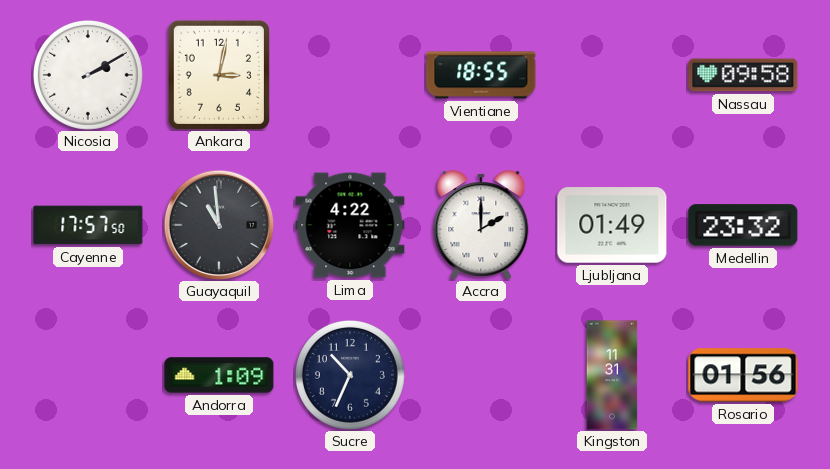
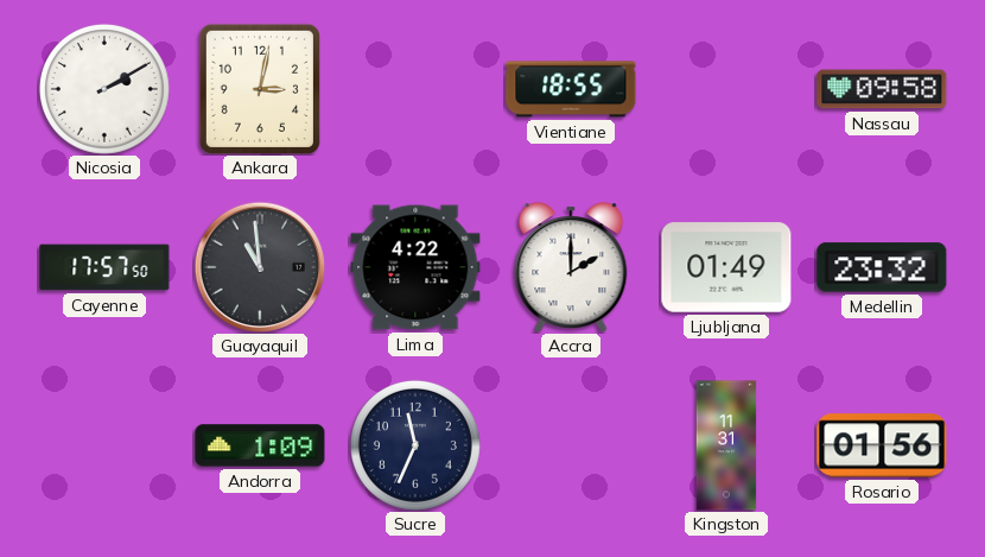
Sucre: 10:34 -> 11:34 (415, 445)
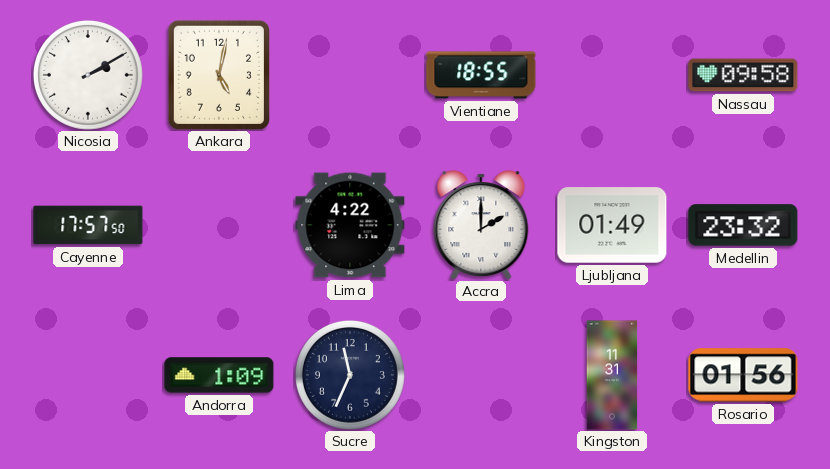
Ankara: 3:02 -> 5:02 (219, 75)
Guayaquil: 10:59 -> none (260, 267)
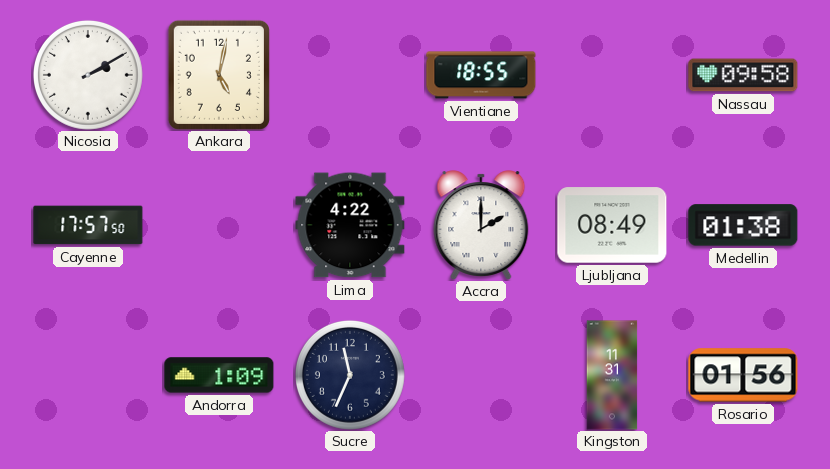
Ljubljana: 01:49 -> 08:49 (612, 225)
Medellin: 23:32 -> 01:38 (743, 225)
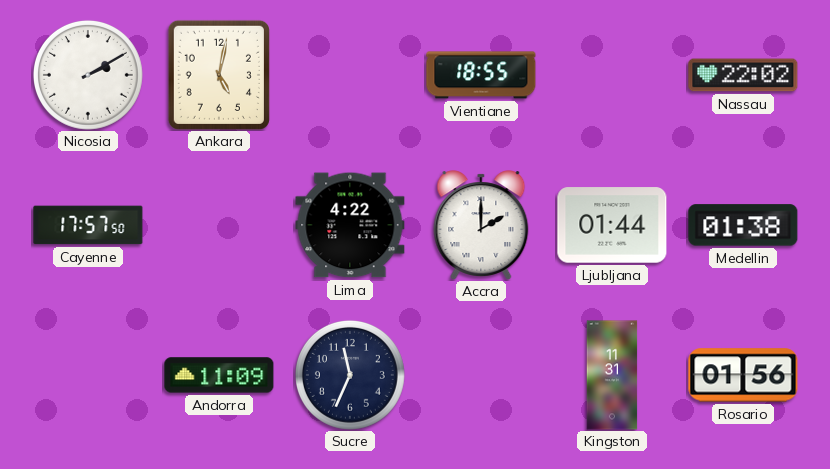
Nassau: 09:58 -> 22:02 (743, 75)
Ljubljana: 08:49 -> 01:44 (612, 225)
Andorra: 1:09 -> 11:09 (219, 375)
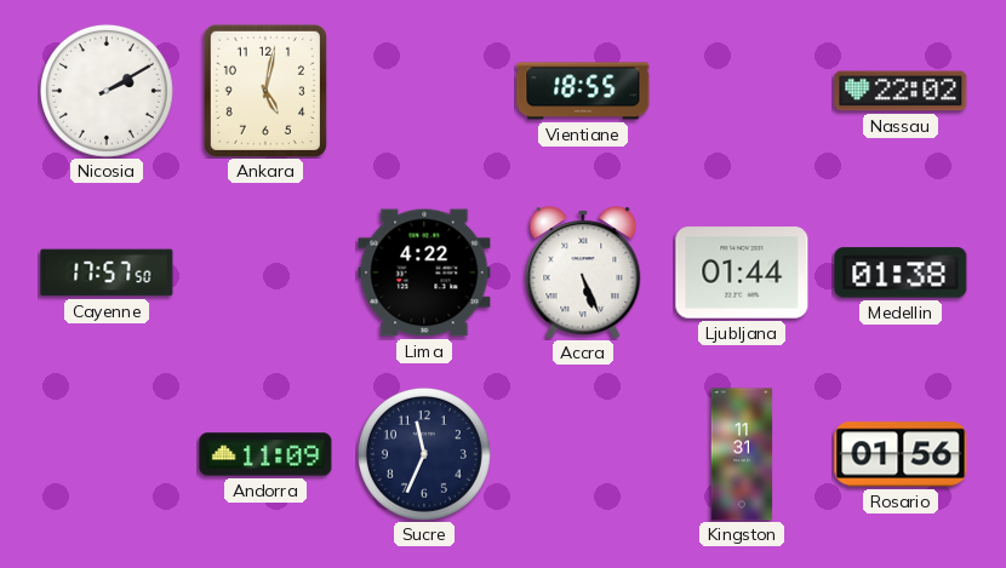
Accra: 2:00 -> 5:26 (583, 272)
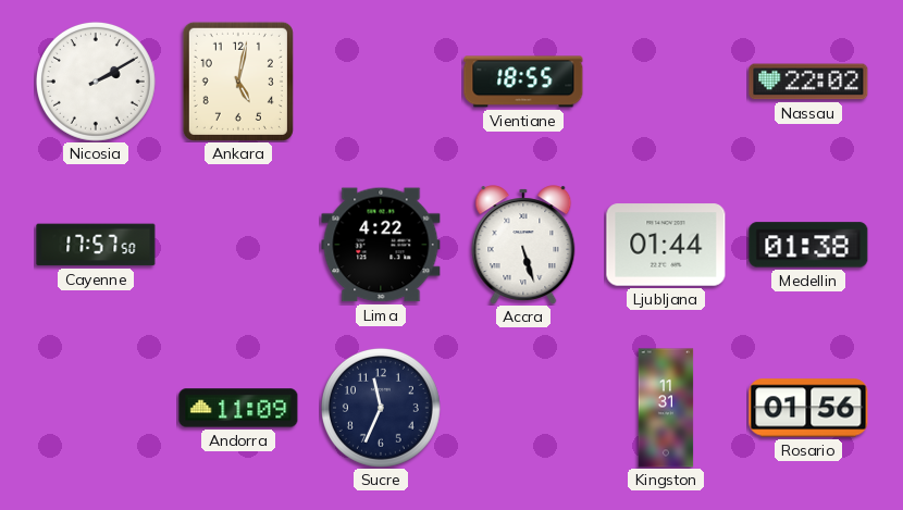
Accra: 5:26 -> 5:27 (523, 245)
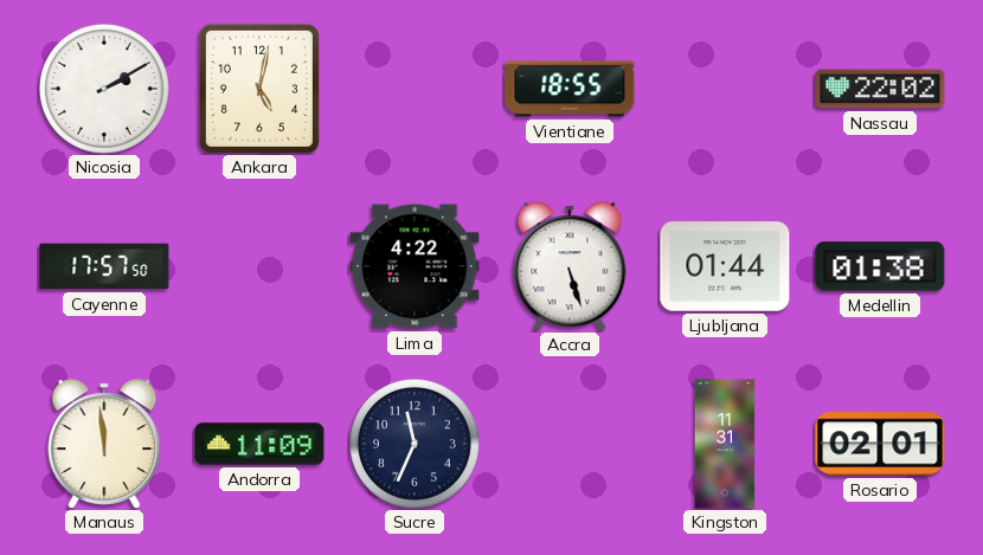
Manaus: none -> 11:59 (104, 444)
Rosario: 01:56 -> 02:01 (880, 444)
